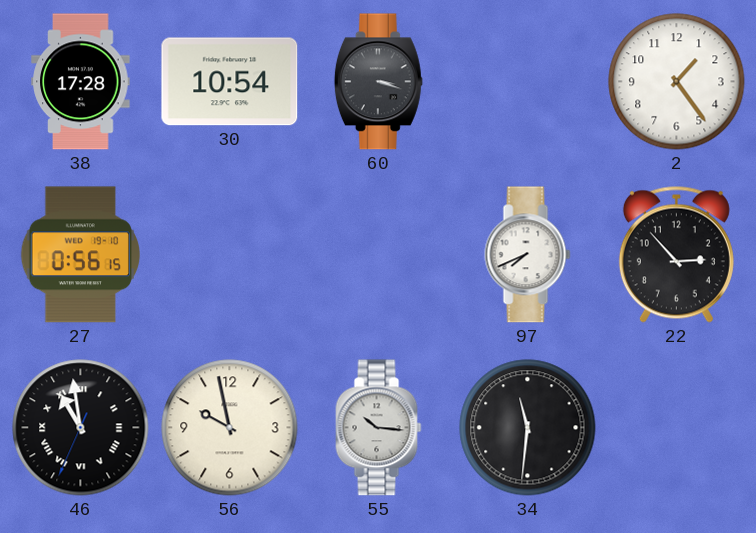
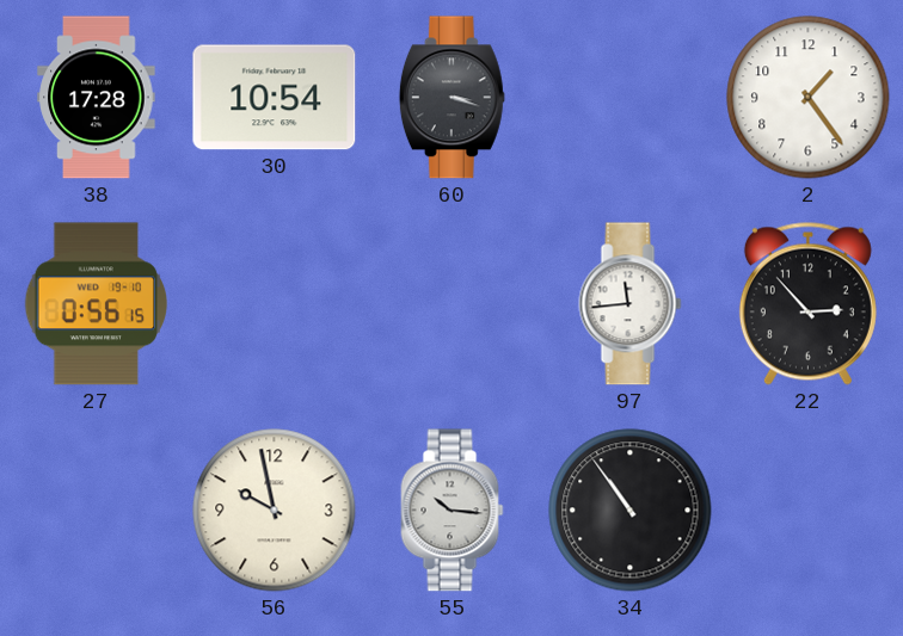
97: 7:41 -> 11:44 (631, 304)
46: 10:58 -> none (81, 428)
34: 11:31 -> 10:54 (631, 511)
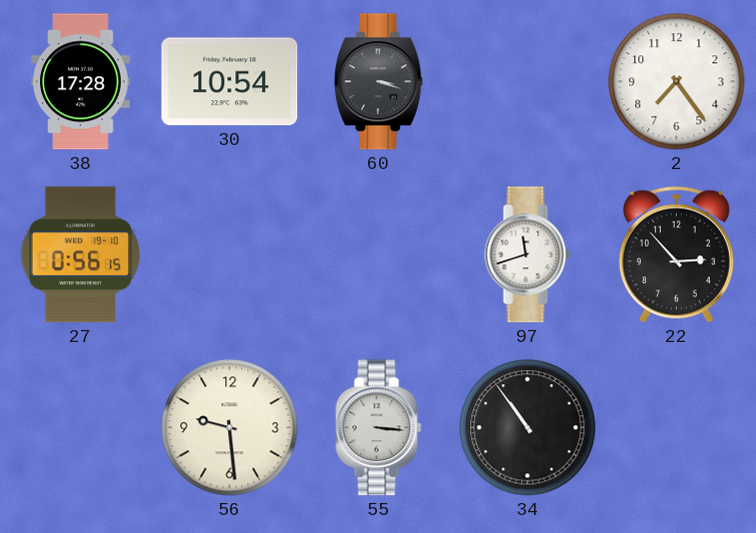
2: 1:24 -> 7:24 (677, 82)
97: 11:44 -> 11:42 (528, 255)
56: 9:58 -> 9:29 (230, 428)
55: 10:16 -> 3:16 (379, 428)
